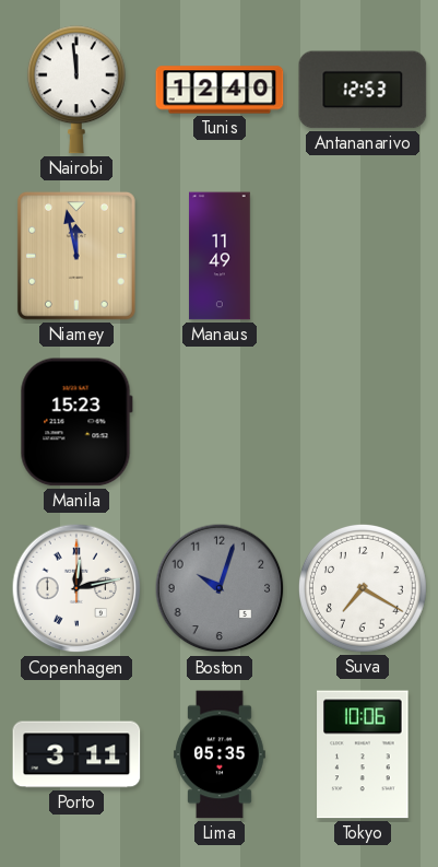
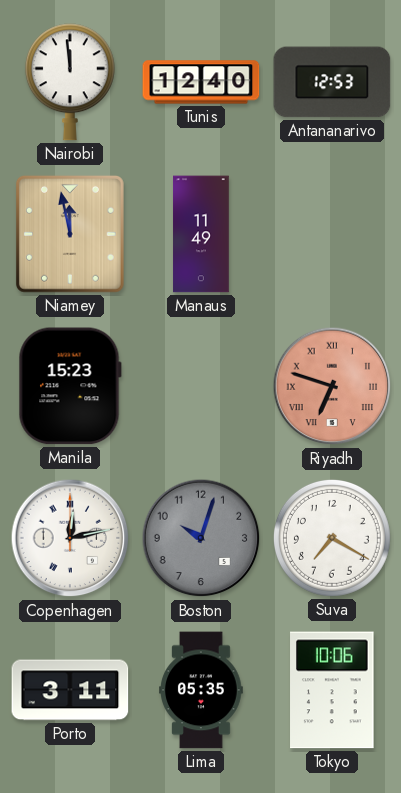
Riyadh: none -> 6:48 (332, 386)
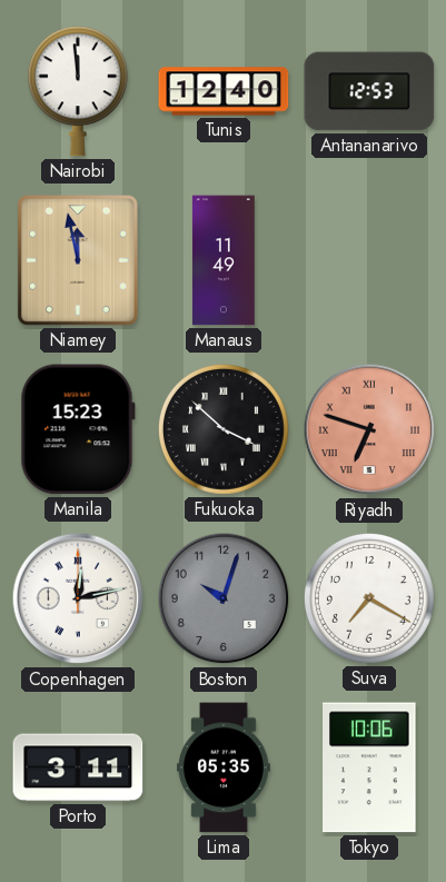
Fukuoka: none -> 3:52 (224, 429)
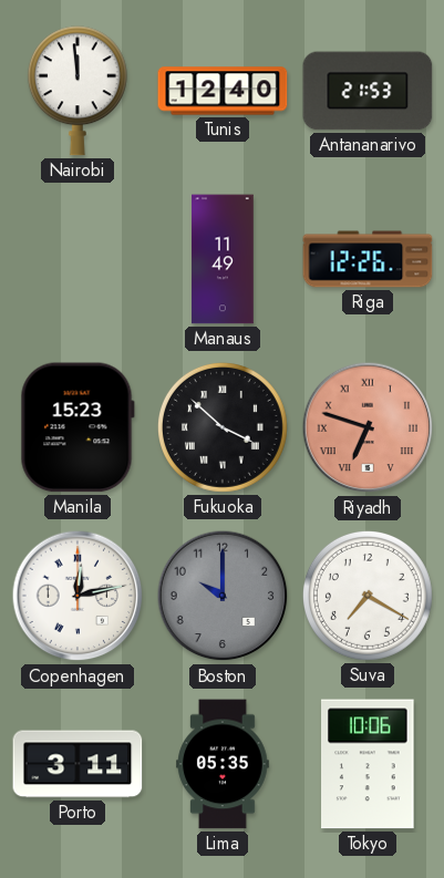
Antananarivo: 12:53 -> 21:53 (368, 91)
Niamey: 11:58 -> none (78, 260)
Riga: none -> 12:26 (368, 259)
Boston: 10:03 -> 10:00 (223, 596)
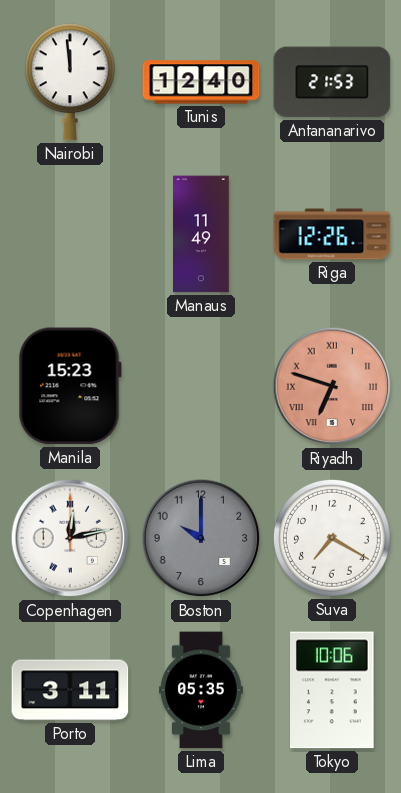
Fukuoka: 3:52 -> none (223, 427)
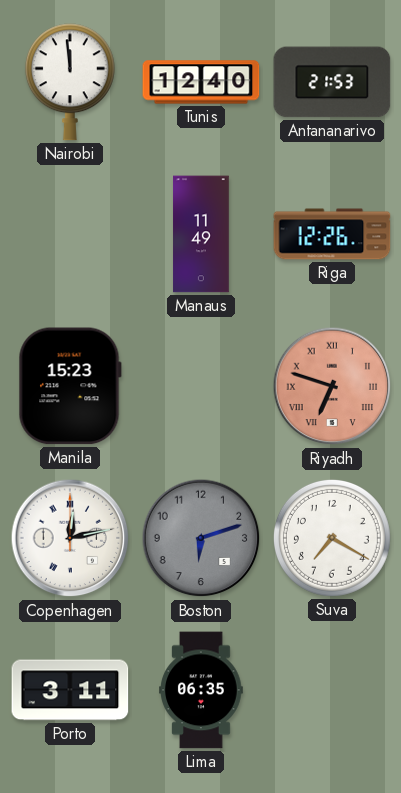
Boston: 10:00 -> 6:12 (201, 538)
Lima: 05:35 -> 06:35 (201, 690)
Tokyo: 10:06 -> none (332, 690)
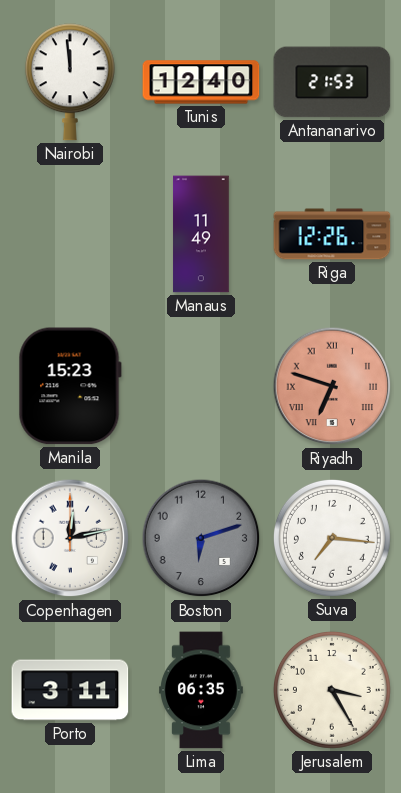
Suva: 7:20 -> 7:16 (332, 538)
Jerusalem: none -> 3:25 (332, 690)
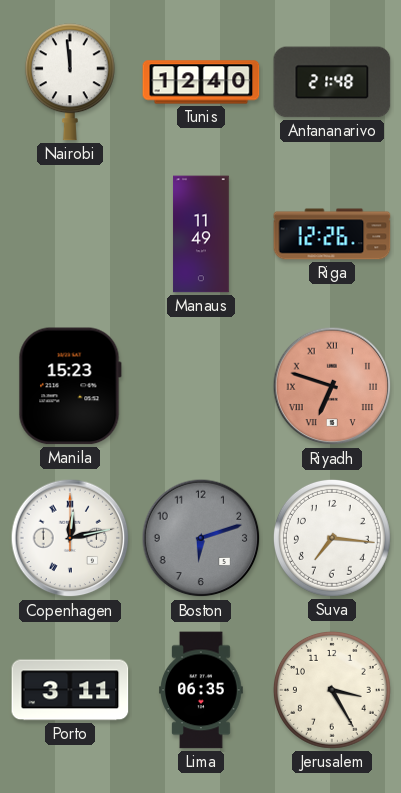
Antananarivo: 21:53 -> 21:48 (332, 82)
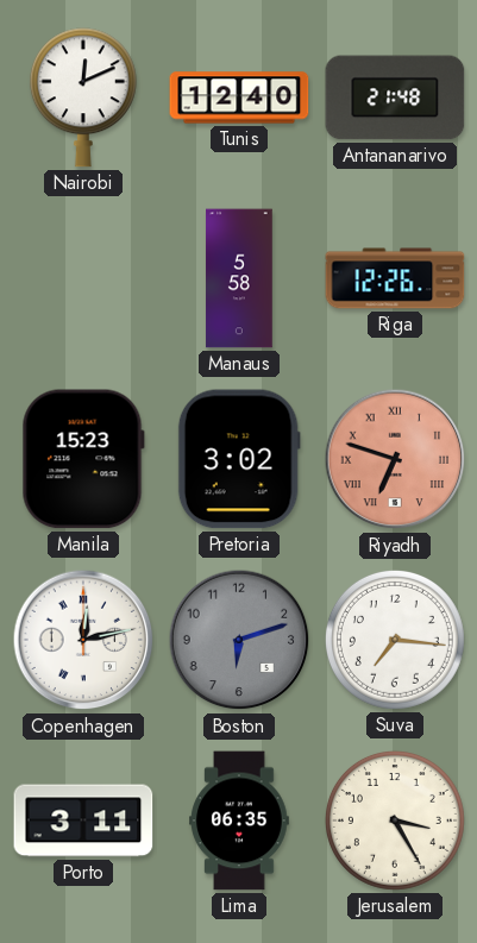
Nairobi: 11:59 -> 12:11 (83, 98)
Manaus: 11:49 -> 5:58 (239, 278)
Pretoria: none -> 3:02 (239, 459)
